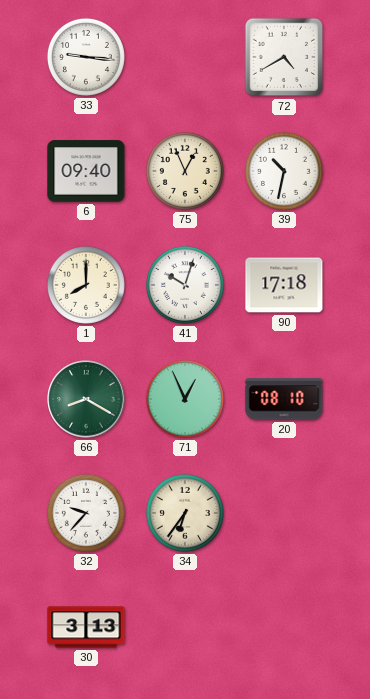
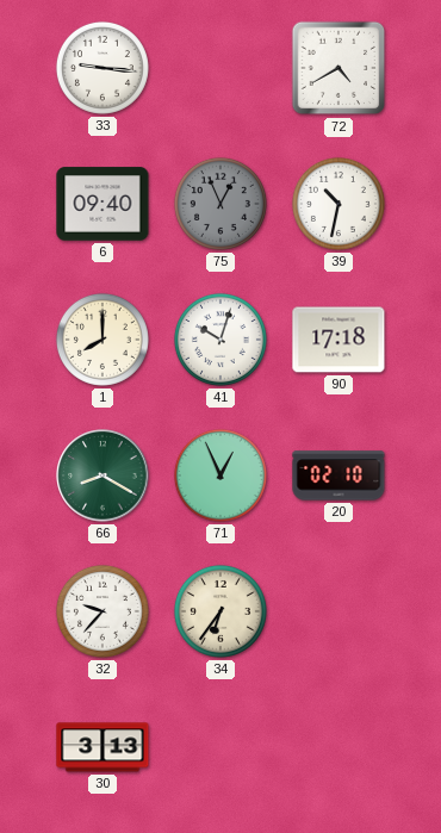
75 dial: cream -> grey (220, 204)
20: 08:10 -> 02:10 (338, 475)
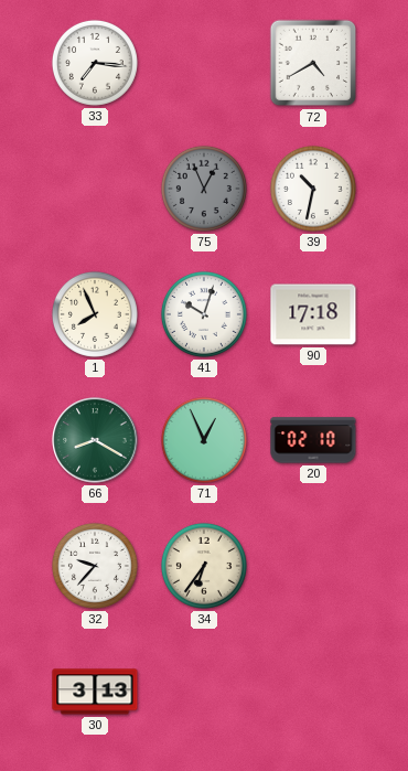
33: 9:16 -> 7:16 (95, 63)
6: 09:40 -> none (103, 204)
1: 8:00 -> 7:56 (95, 314)
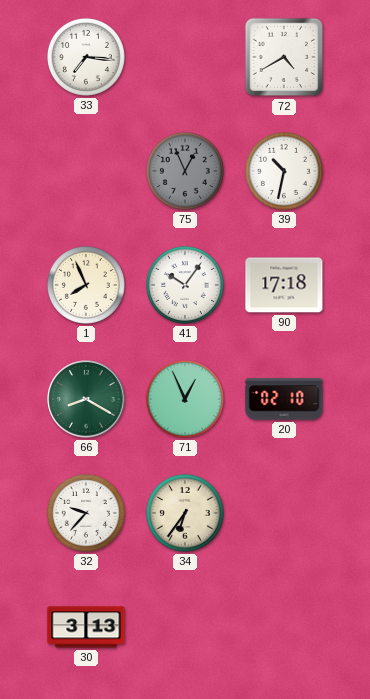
41: 10:03 -> 10:06 (185, 285)
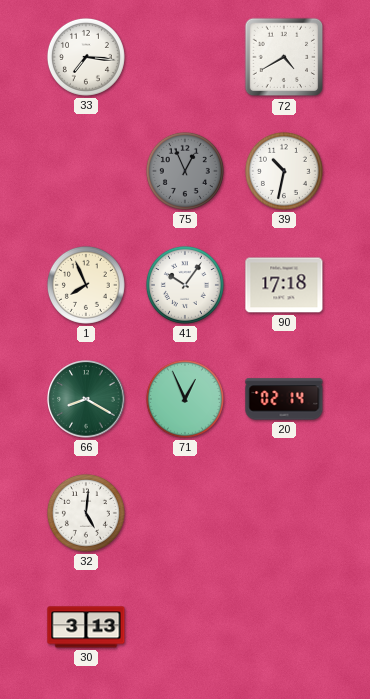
20: 02:10 -> 02:14 (284, 399)
32: 9:37 -> 5:01 (86, 513)
34: 6:36 -> none (185, 513)
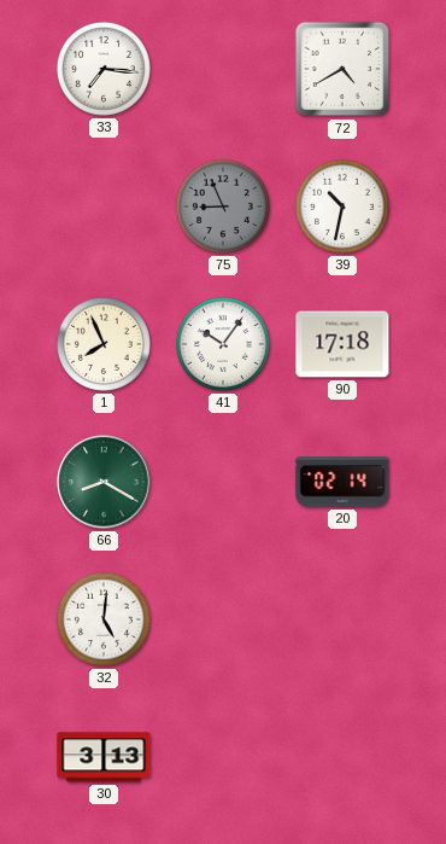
75: 12:56 -> 8:56 (223, 206)
71: 12:56 -> none (185, 399)
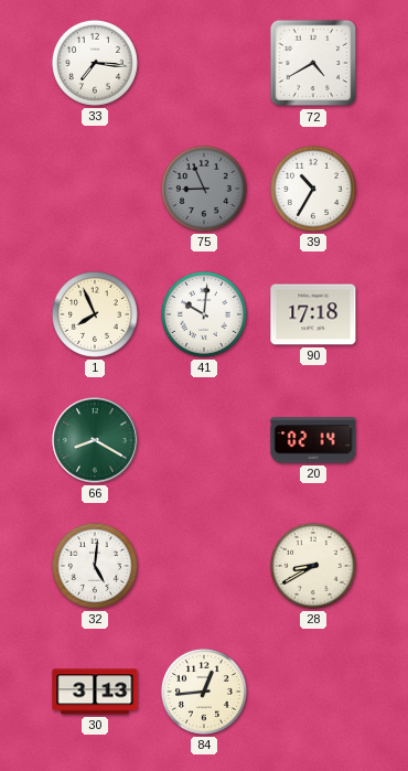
39: 10:32 -> 10:35 (313, 189)
41: 10:06 -> 10:01 (204, 314)
28: none -> 8:40 (313, 566)
84: none -> 12:44 (204, 692)
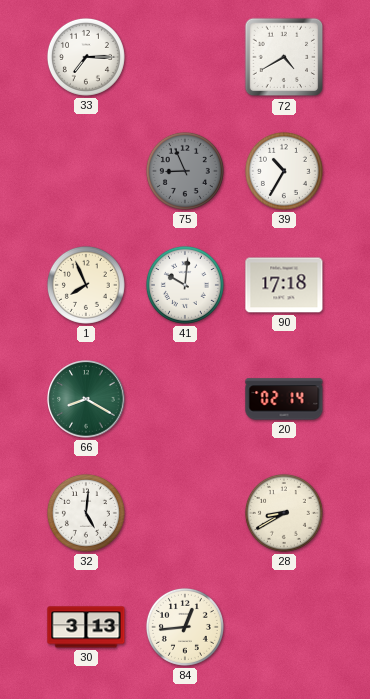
33: 7:16 -> 7:15 (86, 57)
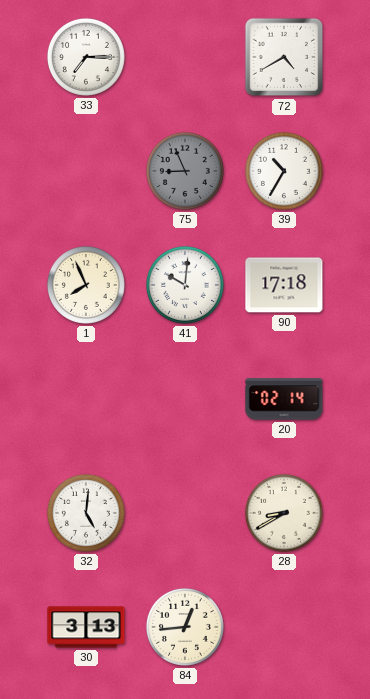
66: 8:20 -> none (86, 399)
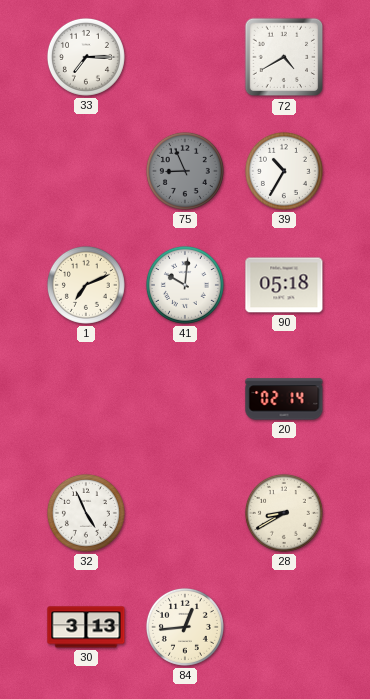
1: 7:56 -> 7:11 (86, 285)
90: 17:18 -> 05:18 (284, 285)
32: 5:01 -> 4:56 (86, 513)
